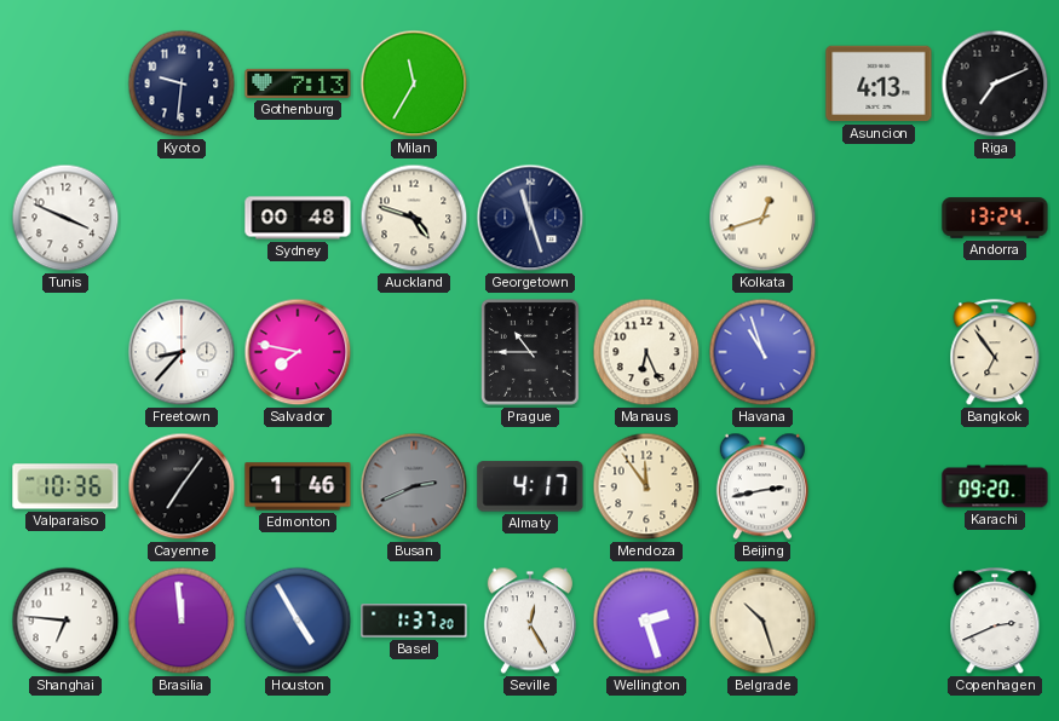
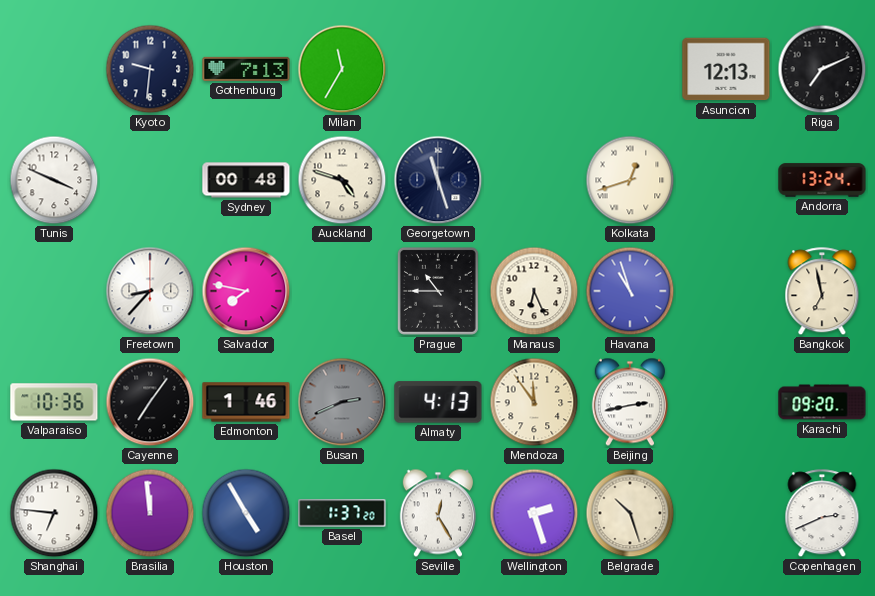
Asuncion: 4:13 -> 12:13 (726, 69)
Bangkok: 6:54 -> 6:58 (822, 292)
Almaty: 4:17 -> 4:13 (438, 402)
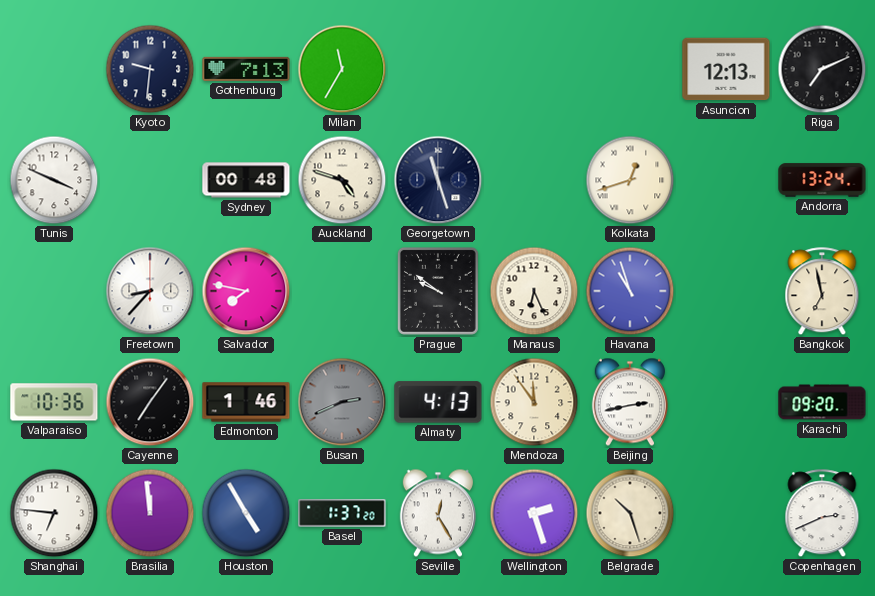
Prague: 10:45 -> 9:51 (438, 291)
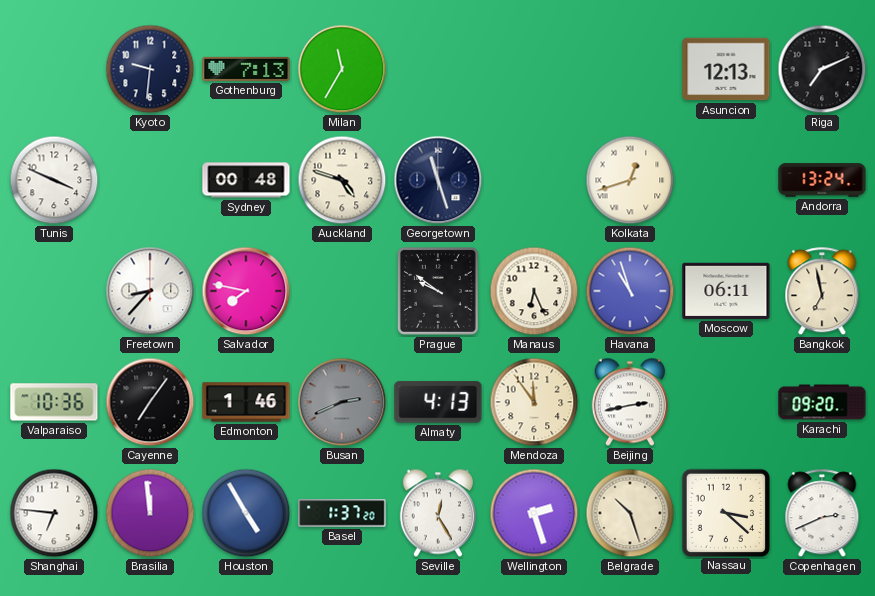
Moscow: none -> 06:11 (726, 291)
Nassau: none -> 3:22 (725, 512)
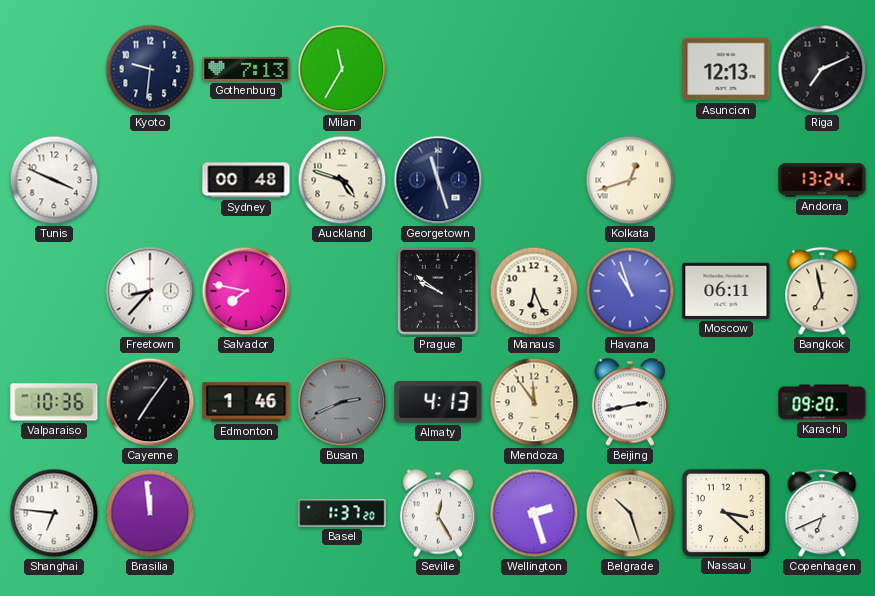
Houston: 4:55 -> none (246, 513)
Copenhagen: 2:41 -> 6:41 (822, 514)
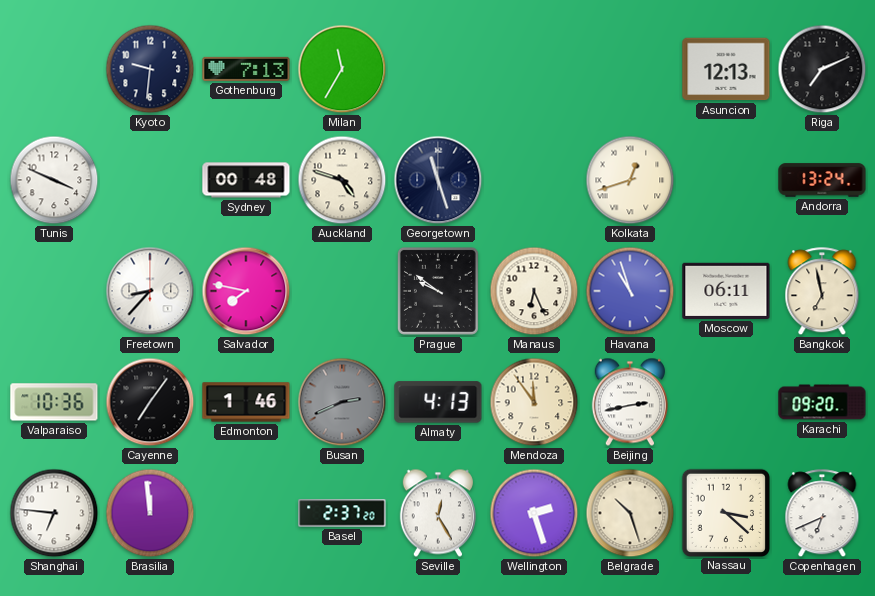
Basel: 1:37 -> 2:37 (342, 513)
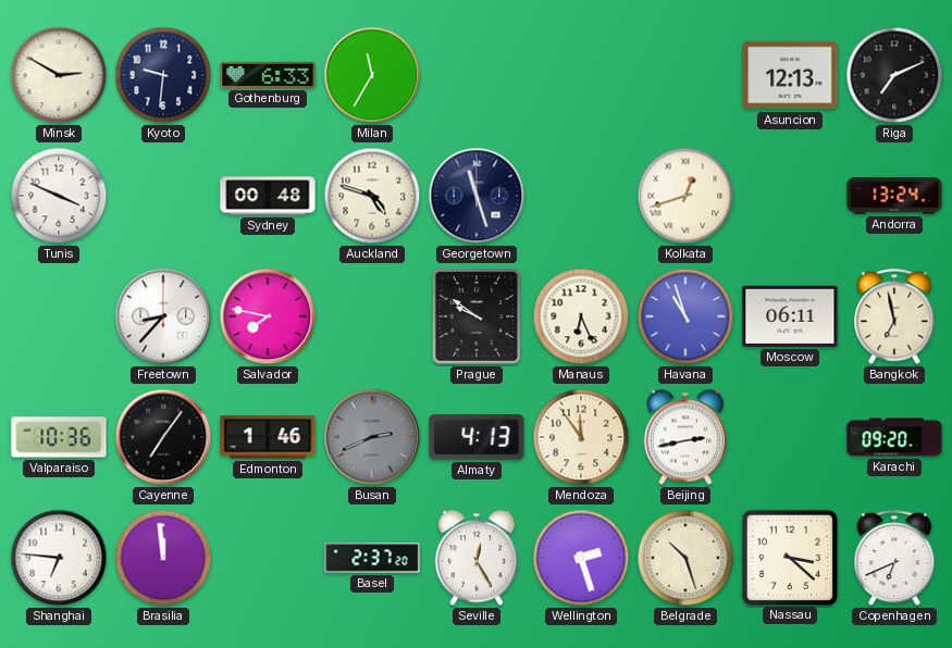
Minsk: none -> 2:50 (59, 75)
Gothenburg: 7:13 -> 6:33 (268, 75)
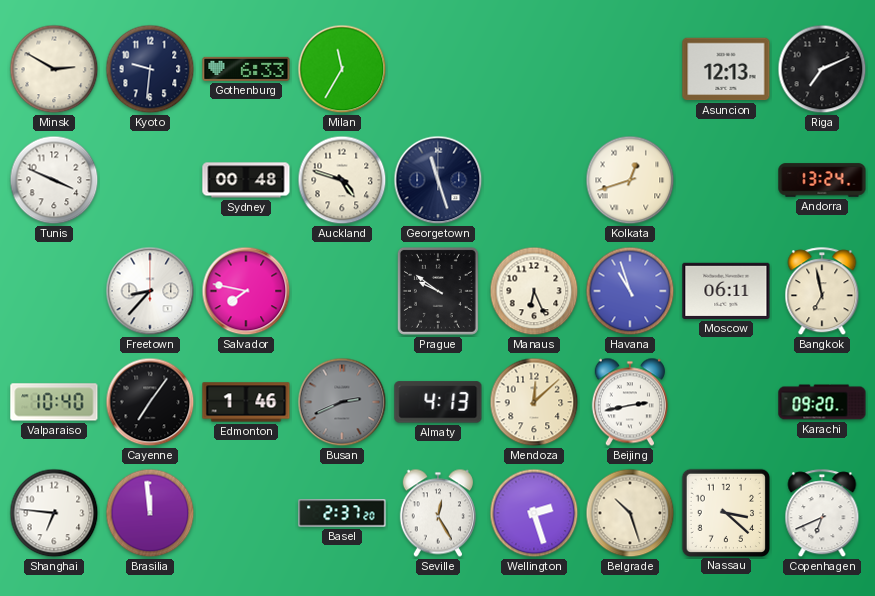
Valparaiso: 10:36 -> 10:40 (54, 402)
Mendoza: 11:54 -> 12:08 (534, 402)
